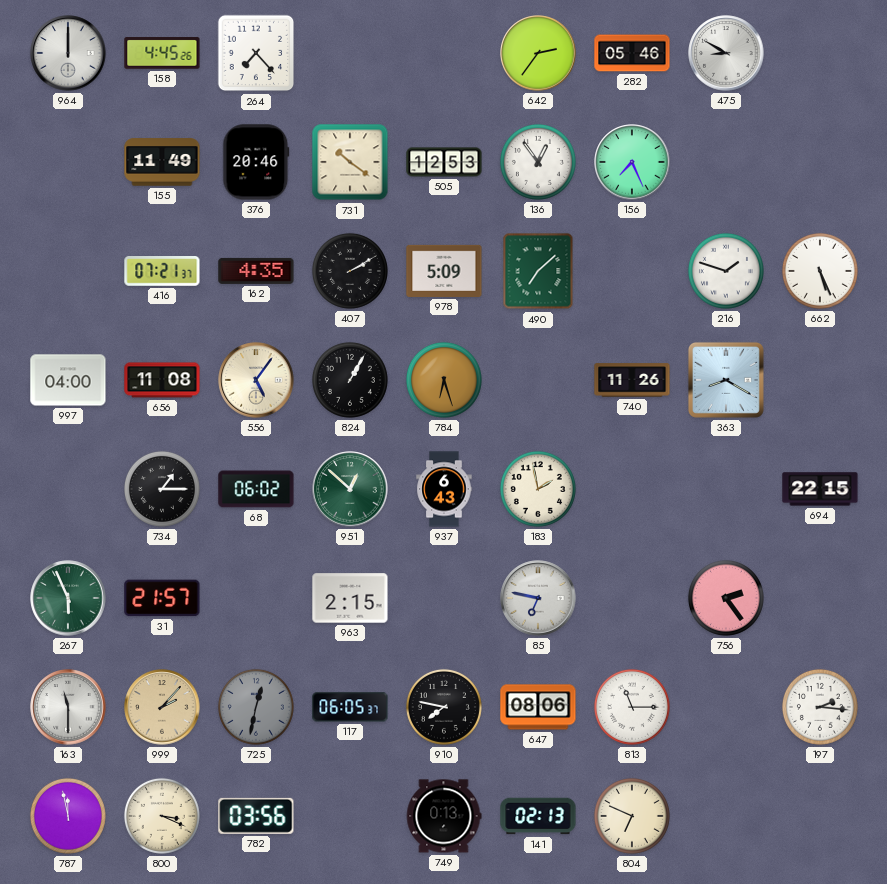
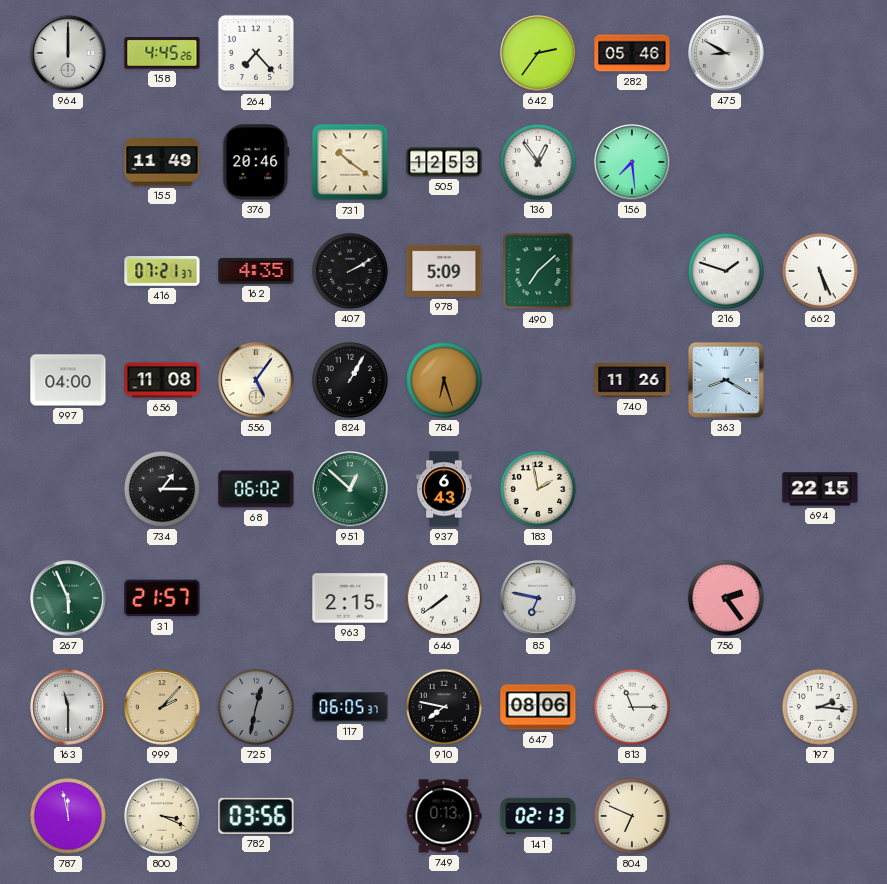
156: 7:26 -> 7:29 (632, 162)
646: none -> 7:39 (444, 598)
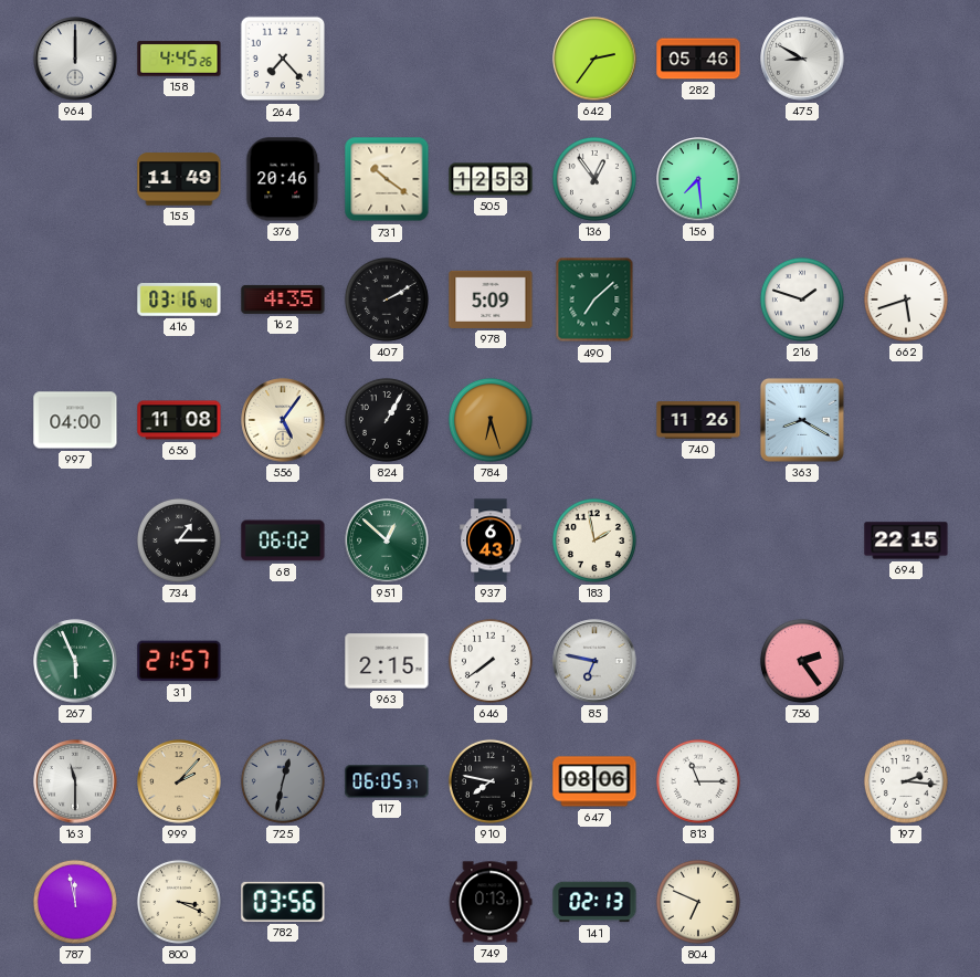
416: 07:21 -> 03:16 (179, 301)
662: 5:26 -> 5:42 (906, 300)
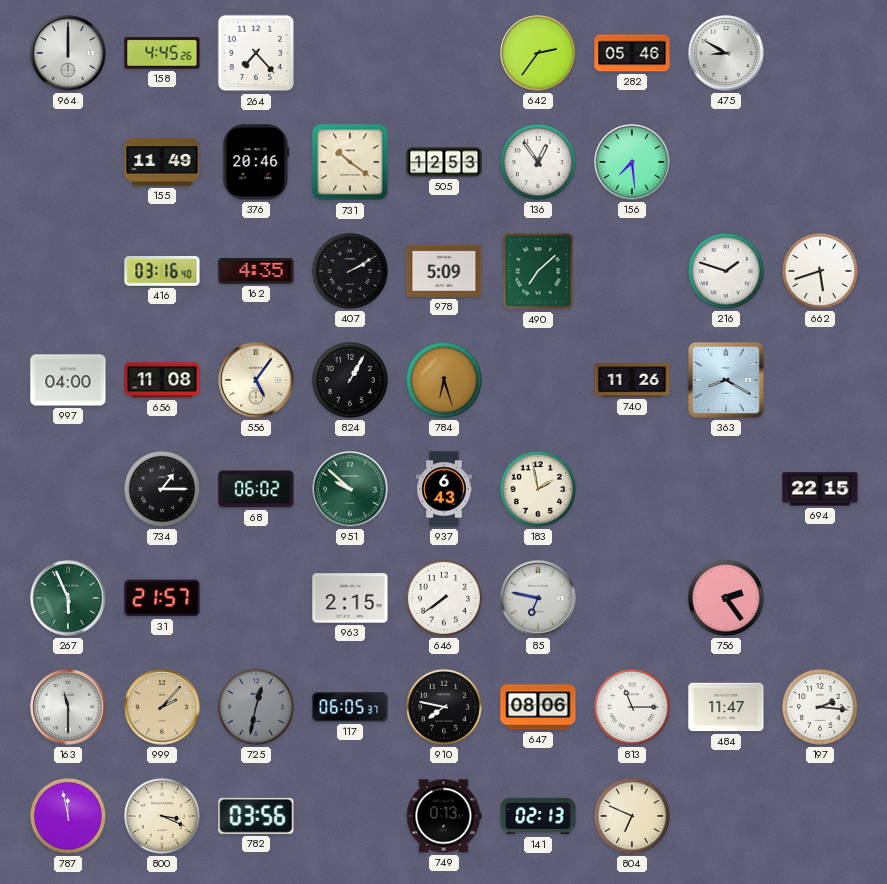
951: 12:52 -> 9:52 (350, 489)
484: none -> 11:47 (726, 707)
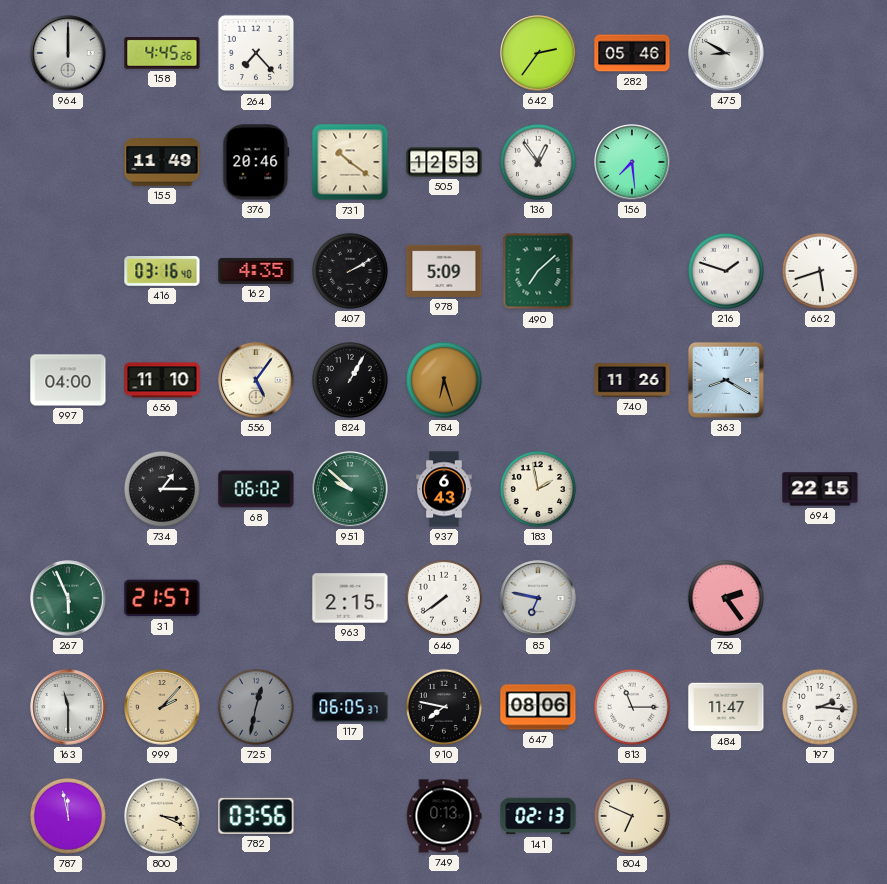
656: 11:08 -> 11:10 (162, 380)
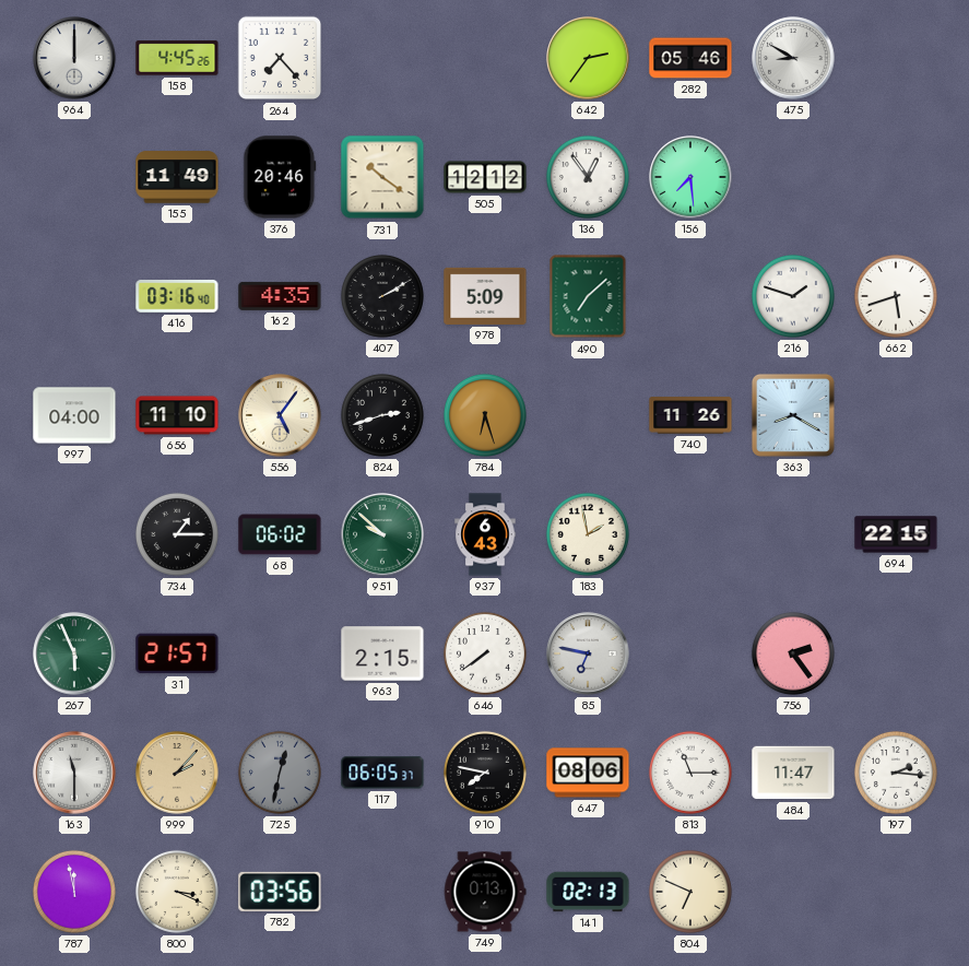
505: 12:53 -> 12:12 (485, 177)
824: 1:05 -> 2:42 (382, 415)
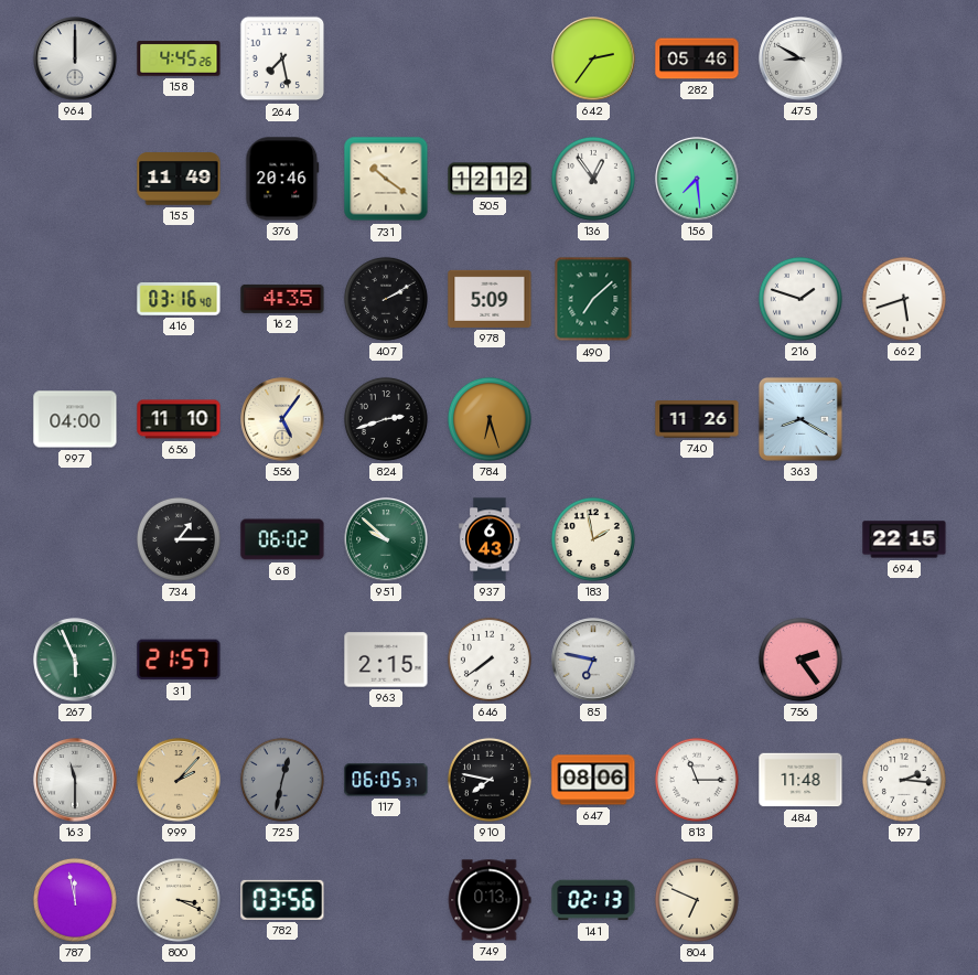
264: 7:23 -> 7:28 (282, 58)
484: 11:47 -> 11:48 (800, 780)
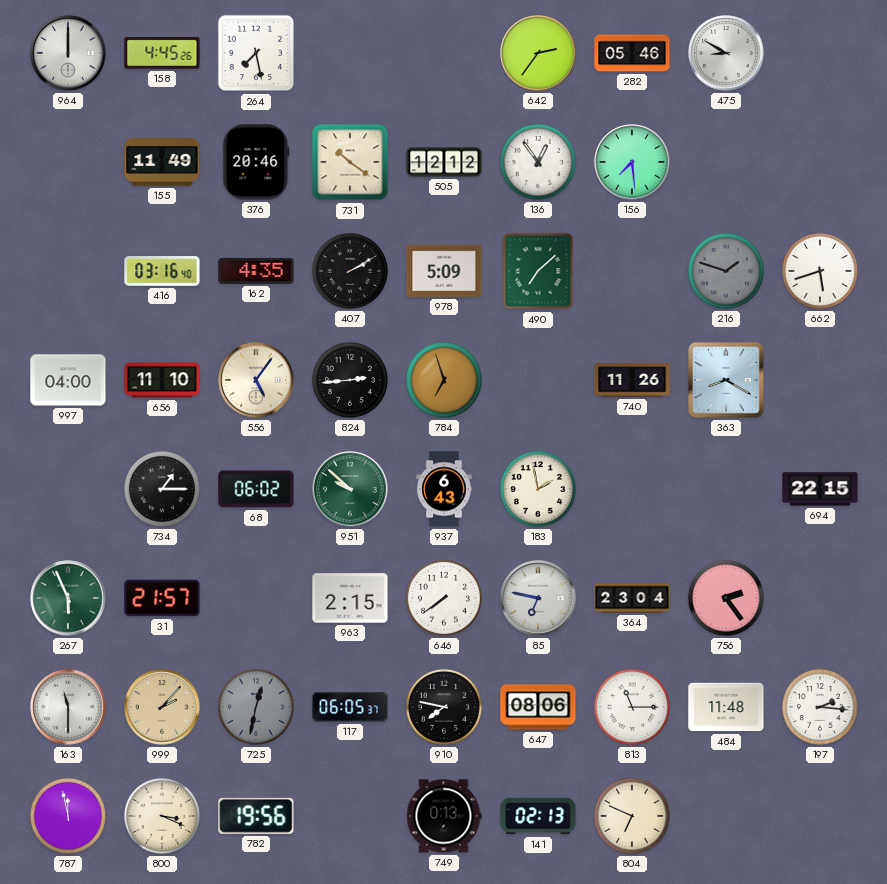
216 dial: white -> grey (726, 271)
824: 2:42 -> 2:44 (350, 380)
784: 6:27 -> 6:57 (444, 380)
364: none -> 23:04 (632, 598)
782: 03:56 -> 19:56 (256, 816)
